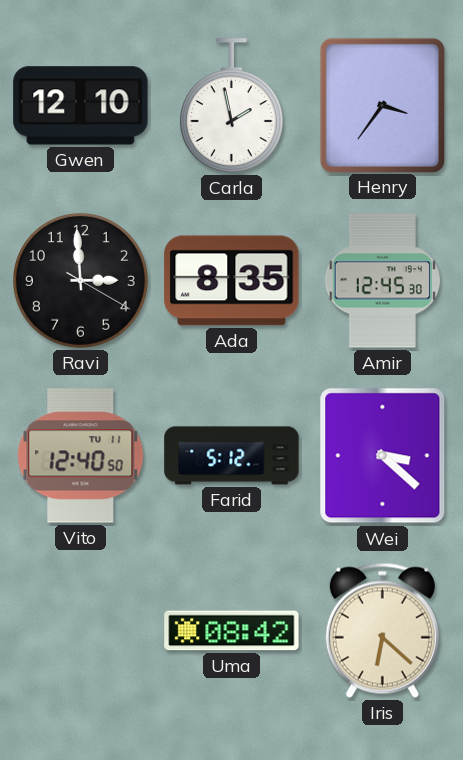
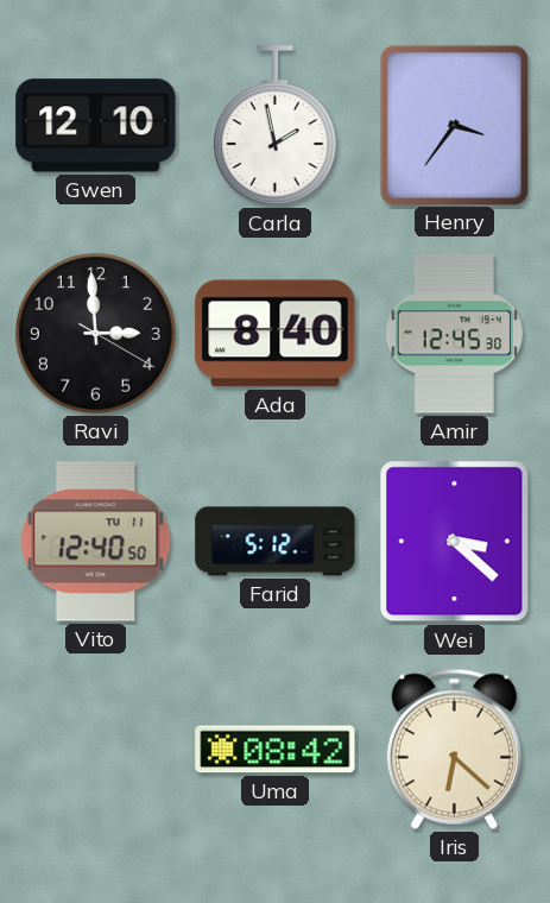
Ada: 8:35 -> 8:40 (276, 334)
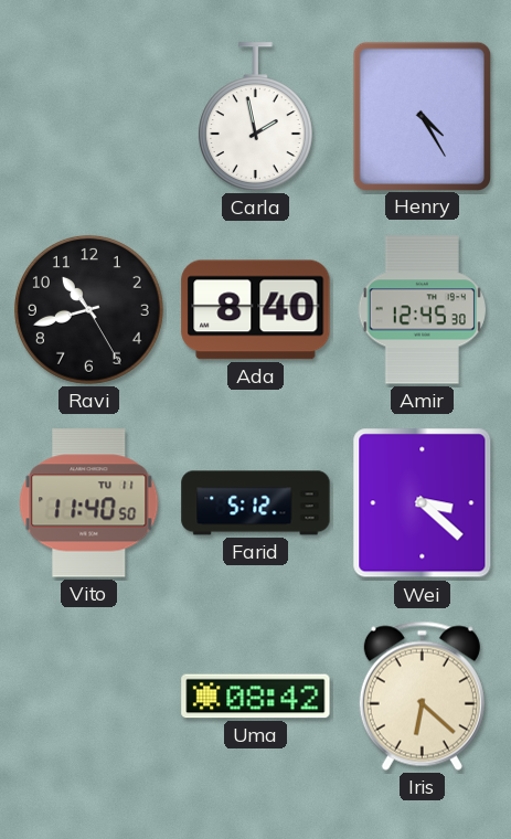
Gwen: 12:10 -> none (96, 126)
Henry: 3:36 -> 4:25 (422, 116)
Ravi: 2:59 -> 10:42 (88, 309)
Vito: 12:40 -> 11:40 (89, 503)
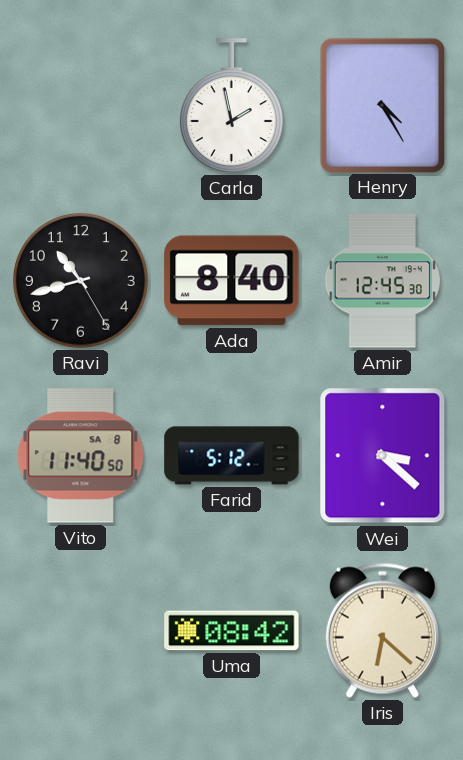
Vito date: TU 11 -> SA 8 (81, 456)
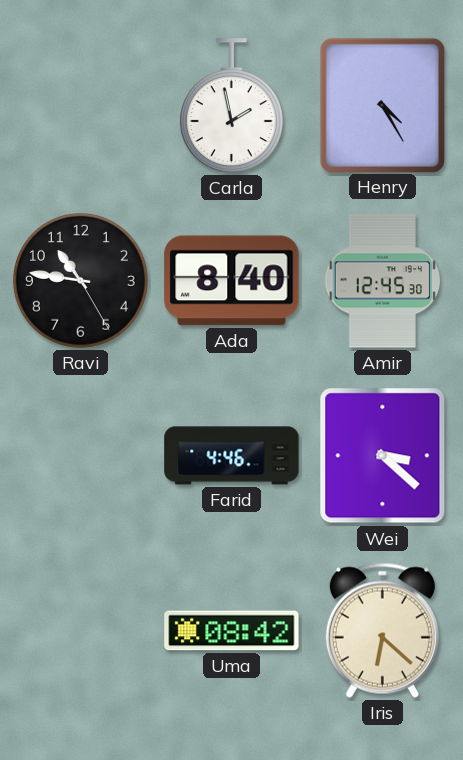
Ravi: 10:42 -> 10:46 (80, 280)
Vito: 11:40 -> none (81, 456)
Farid: 5:12 -> 4:46 (232, 456)
